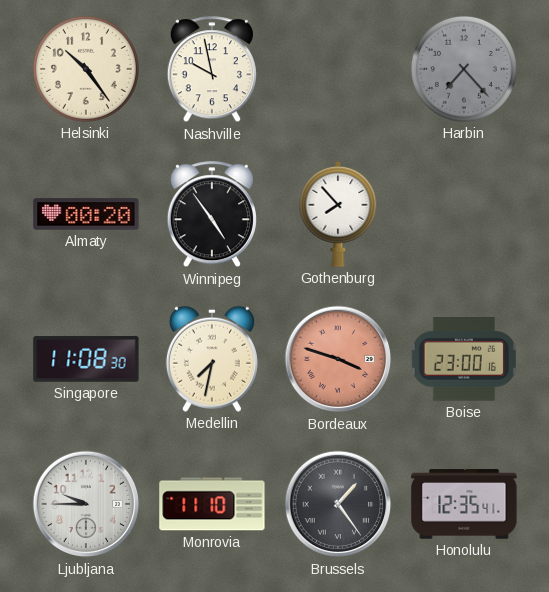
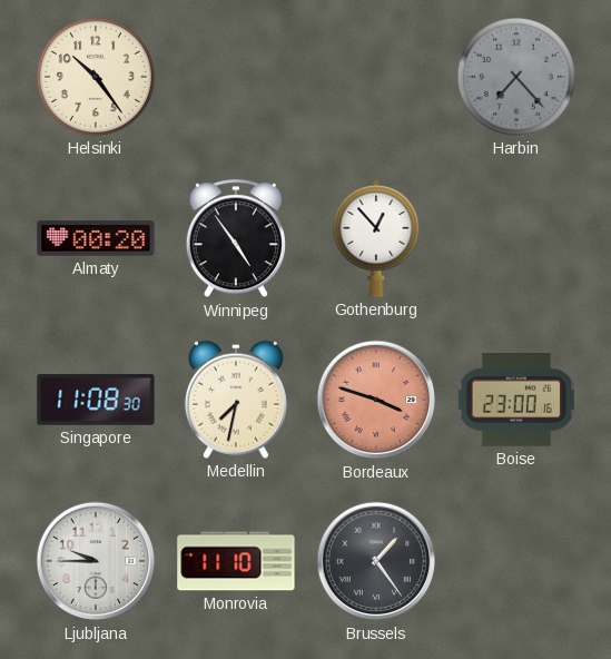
Nashville: 9:58 -> none (212, 70)
Gothenburg: 7:53 -> 12:53 (376, 238)
Honolulu: 12:35 -> none (464, 504)
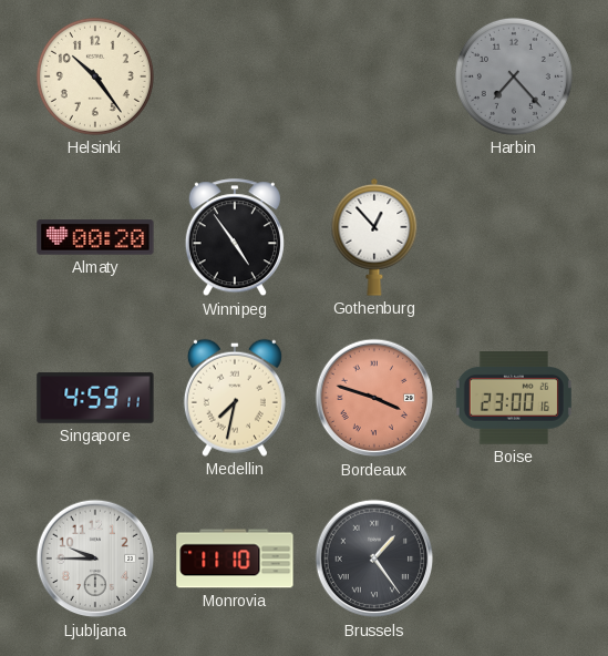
Singapore: 11:08 -> 4:59 (95, 398)
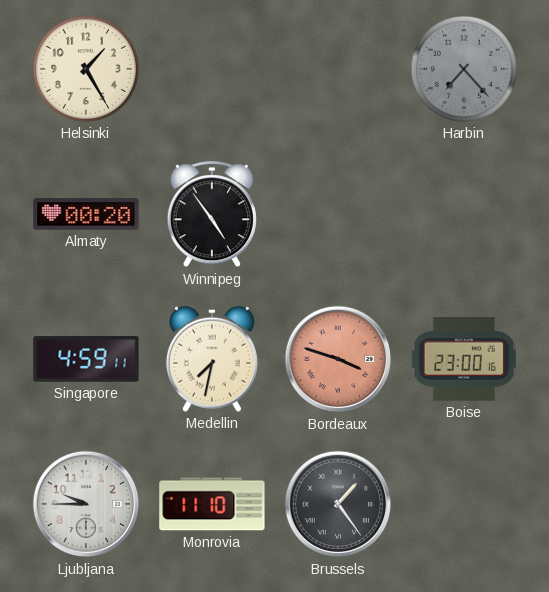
Helsinki: 10:24 -> 1:25 (86, 69)
Gothenburg: 12:53 -> none (374, 237)
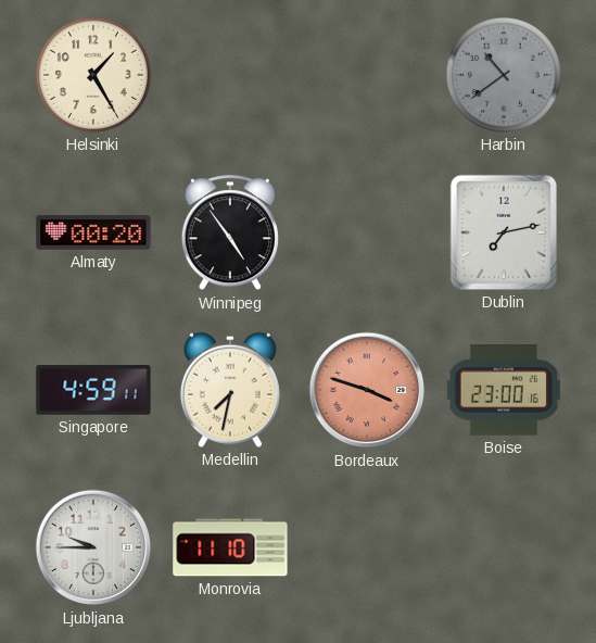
Harbin: 7:23 -> 10:39 (504, 75)
Dublin: none -> 7:13 (504, 232)
Brussels: 1:24 -> none (338, 504)
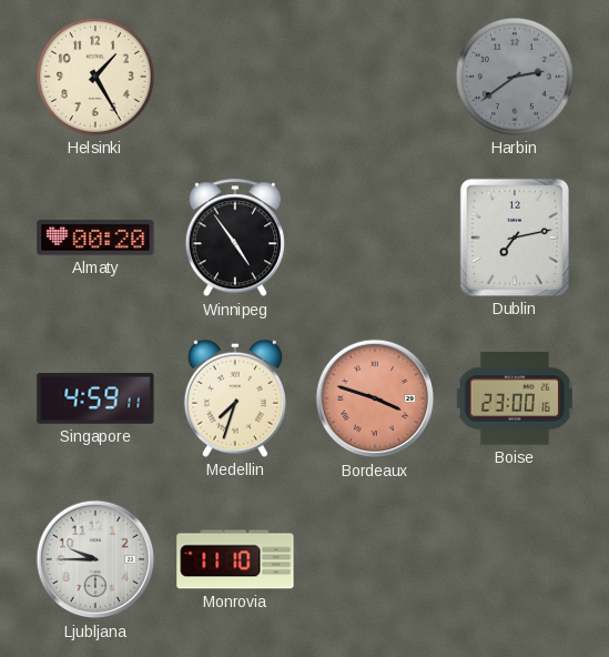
Harbin: 10:39 -> 2:39 (515, 77)
Medellin: 7:32 -> 7:33 (235, 398)
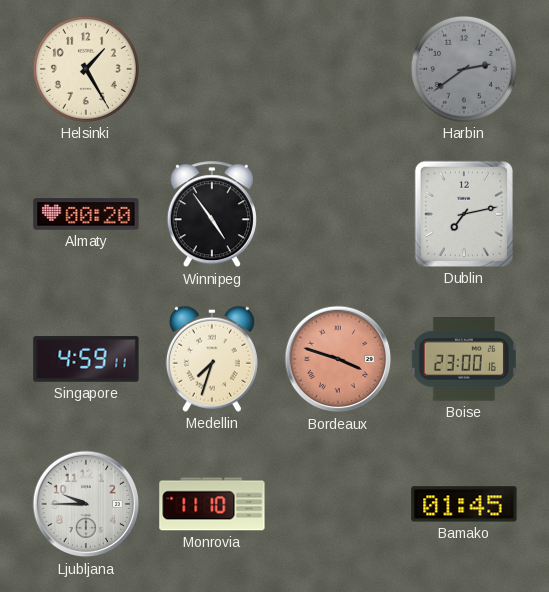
Bamako: none -> 01:45 (464, 504)
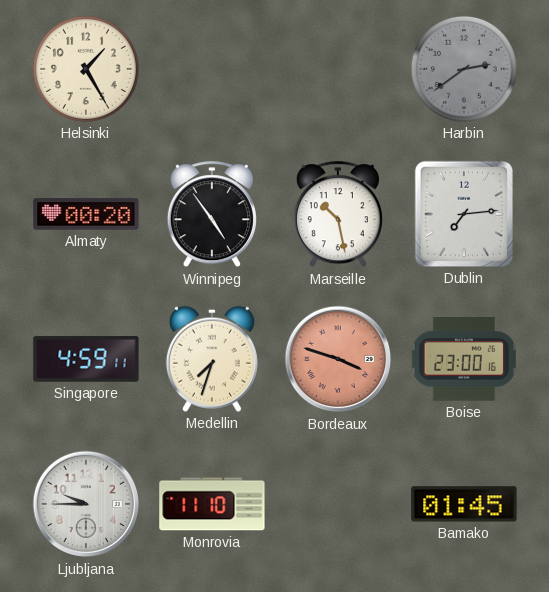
Marseille: none -> 10:28 (338, 215)
Dublin: 7:13 -> 7:14 (464, 214)
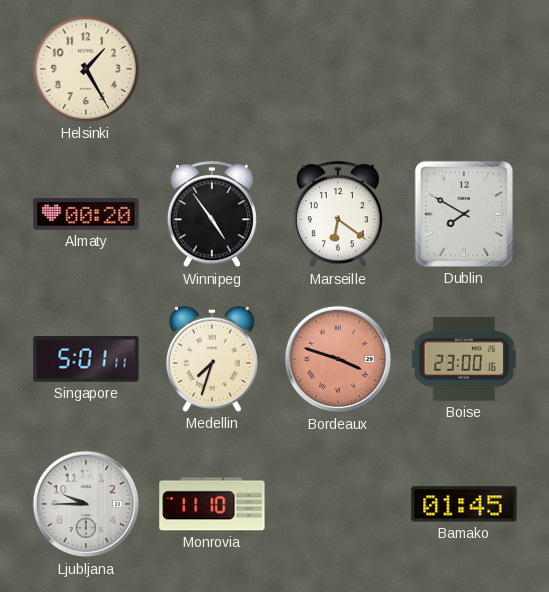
Harbin: 2:39 -> none (464, 69)
Marseille: 10:28 -> 6:21 (338, 215)
Dublin: 7:14 -> 7:50 (464, 214)
Singapore: 4:59 -> 5:01 (86, 359)
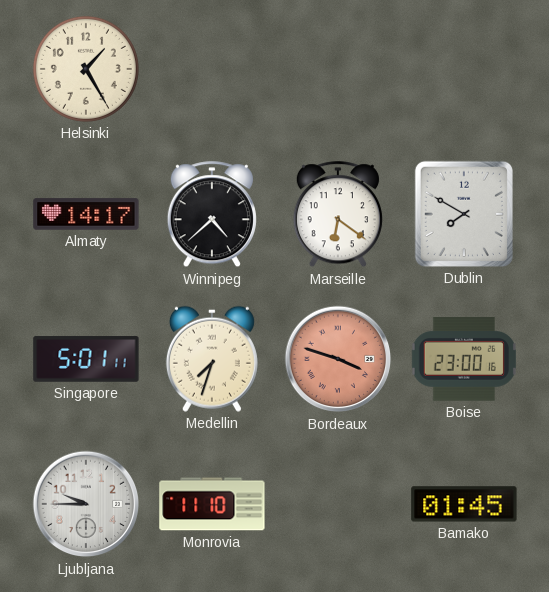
Almaty: 00:20 -> 14:17 (86, 214)
Winnipeg: 4:54 -> 4:38 (212, 215)
